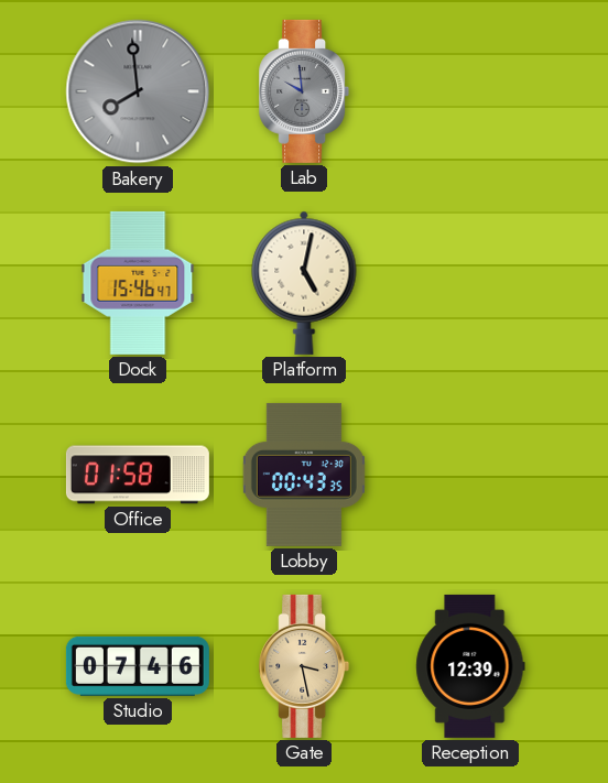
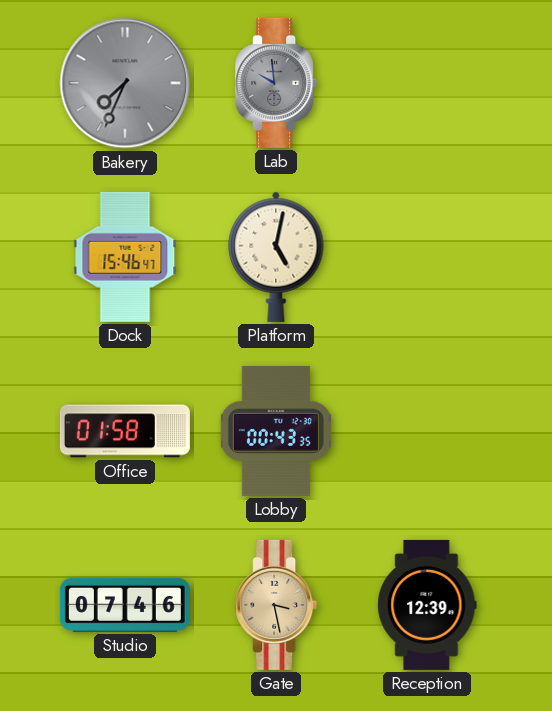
Bakery: 7:59 -> 7:34 (125, 83)
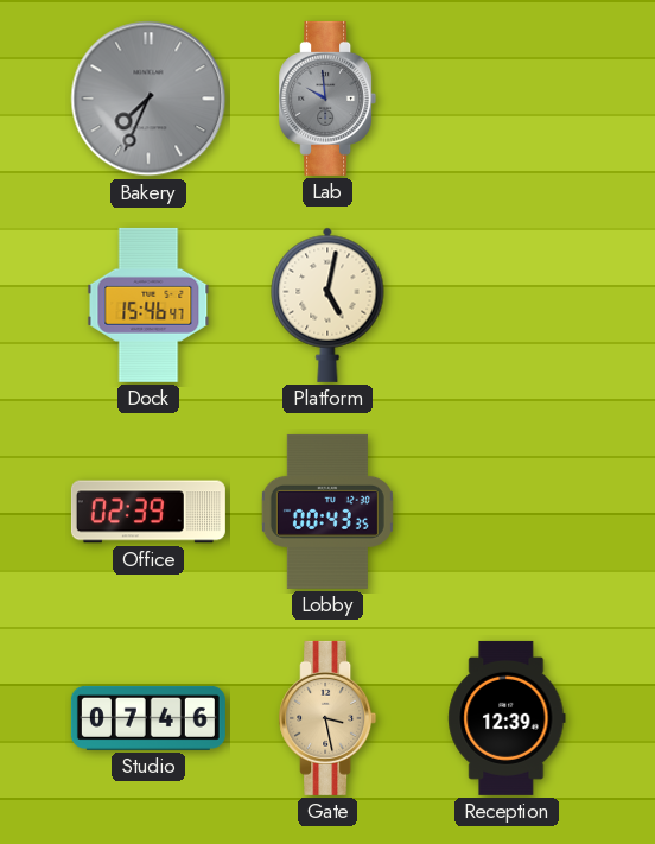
Office: 01:58 -> 02:39 (148, 512)
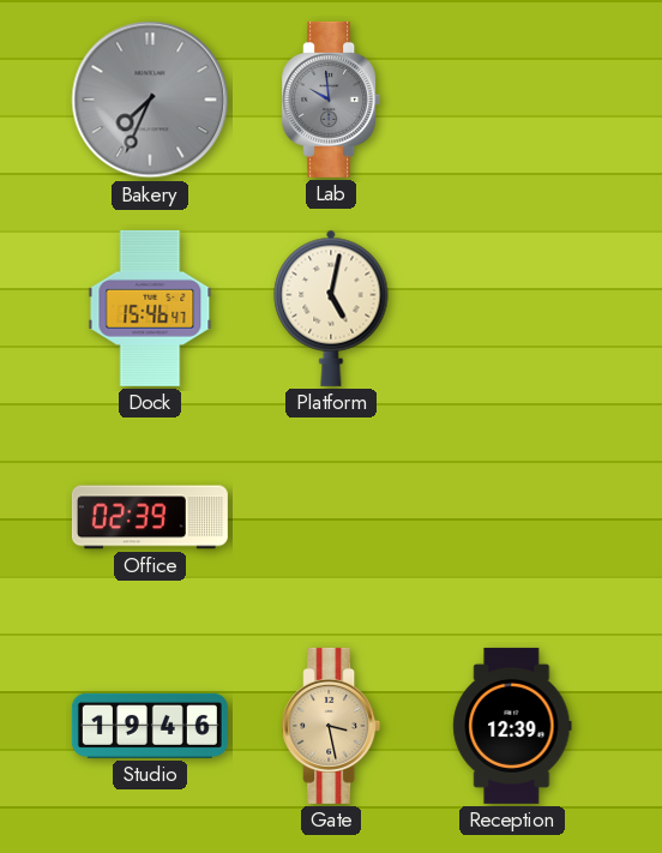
Lobby: 00:43 -> none (327, 512)
Studio: 07:46 -> 19:46 (150, 726)
